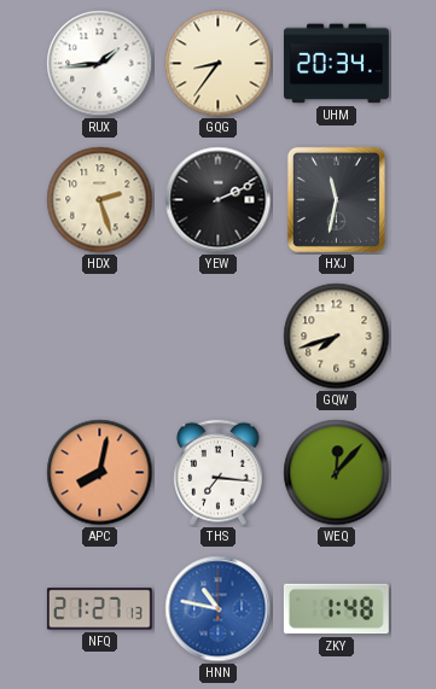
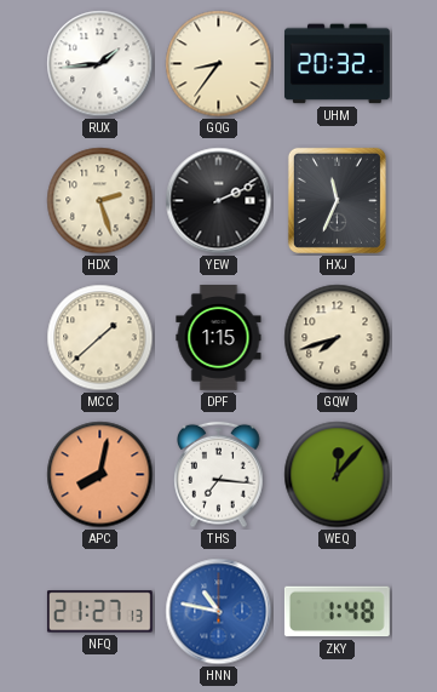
UHM: 20:34 -> 20:32 (337, 64)
HXJ: 11:32 -> 11:34 (337, 200)
MCC: none -> 1:38 (100, 338)
DPF: none -> 1:15 (219, 338)
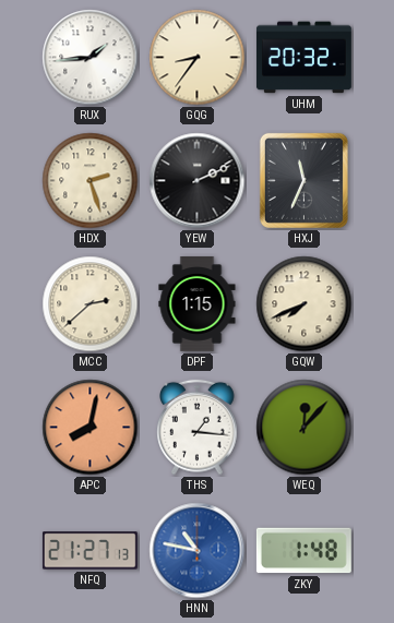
MCC: 1:38 -> 2:38 (91, 304)
GQW: 7:42 -> 7:41 (305, 304)
THS: 7:16 -> 1:16 (198, 428)
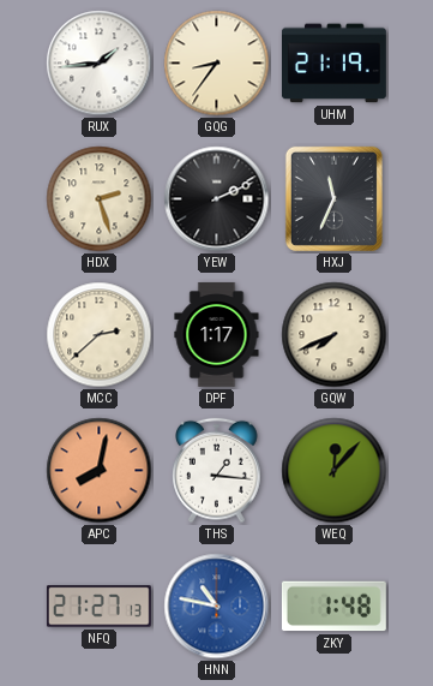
UHM: 20:32 -> 21:19 (333, 64)
DPF: 1:15 -> 1:17 (217, 335)
